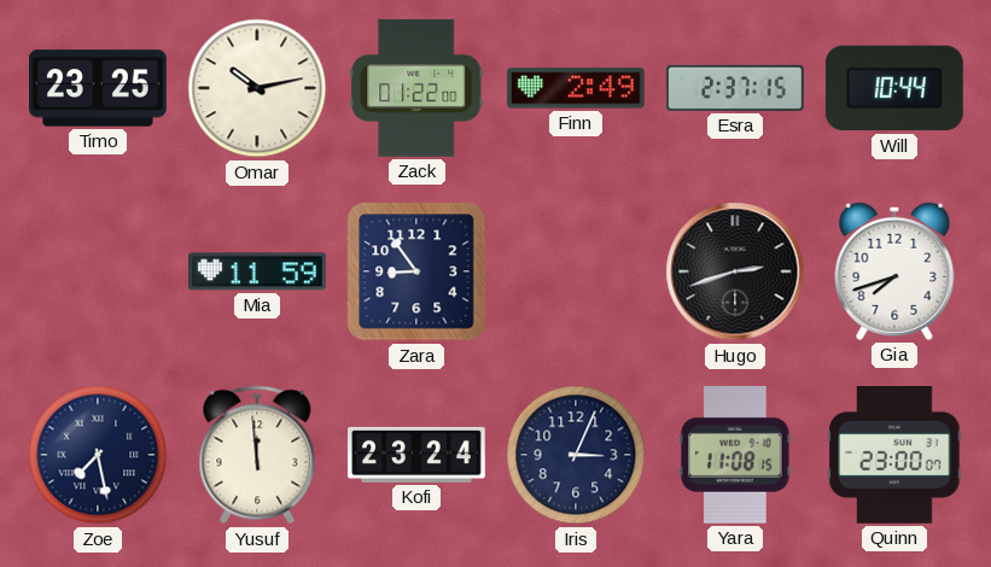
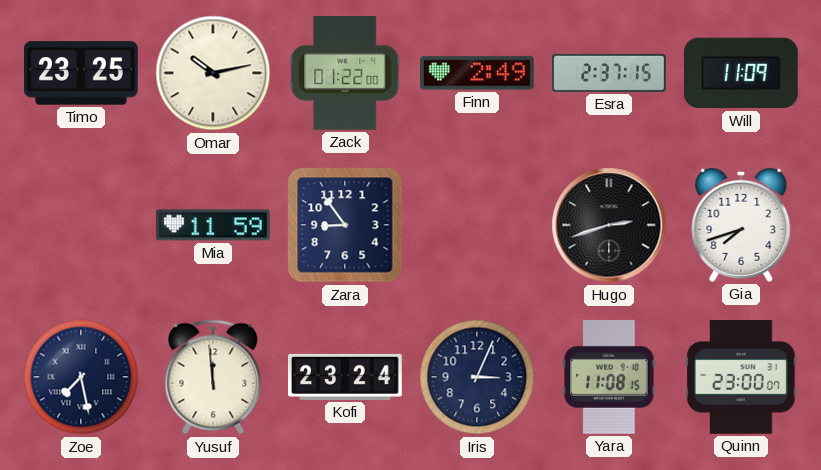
Will: 10:44 -> 11:09 (741, 73)
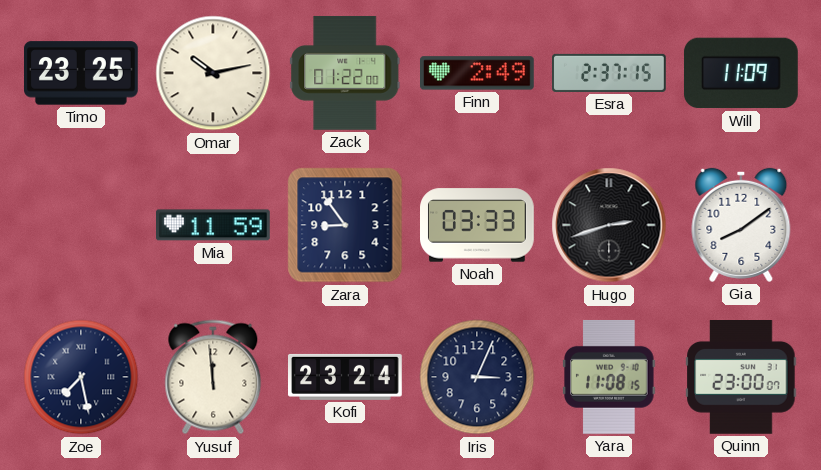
Noah: none -> 03:33 (478, 225)
Gia: 7:42 -> 8:09 (741, 225)
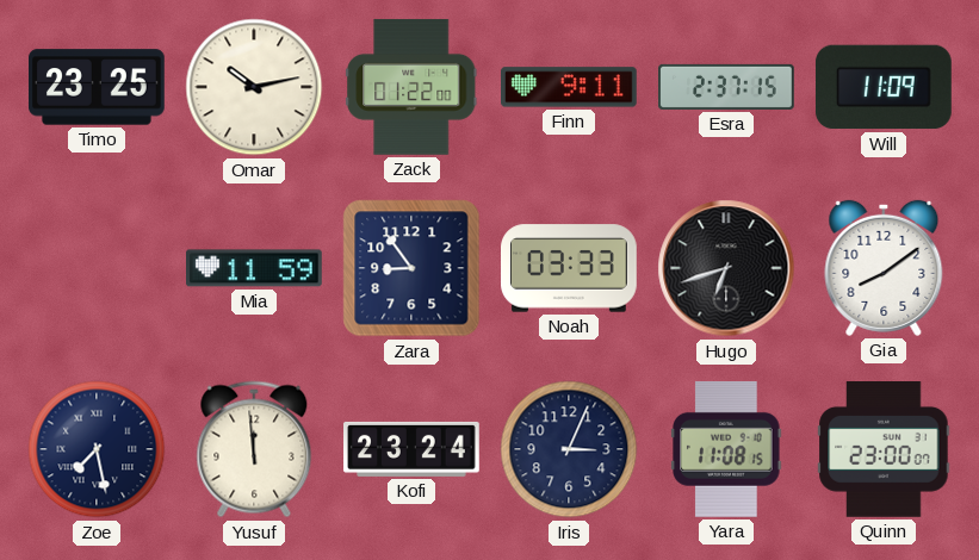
Finn: 2:49 -> 9:11 (570, 87)
Hugo: 2:42 -> 6:42 (726, 268)
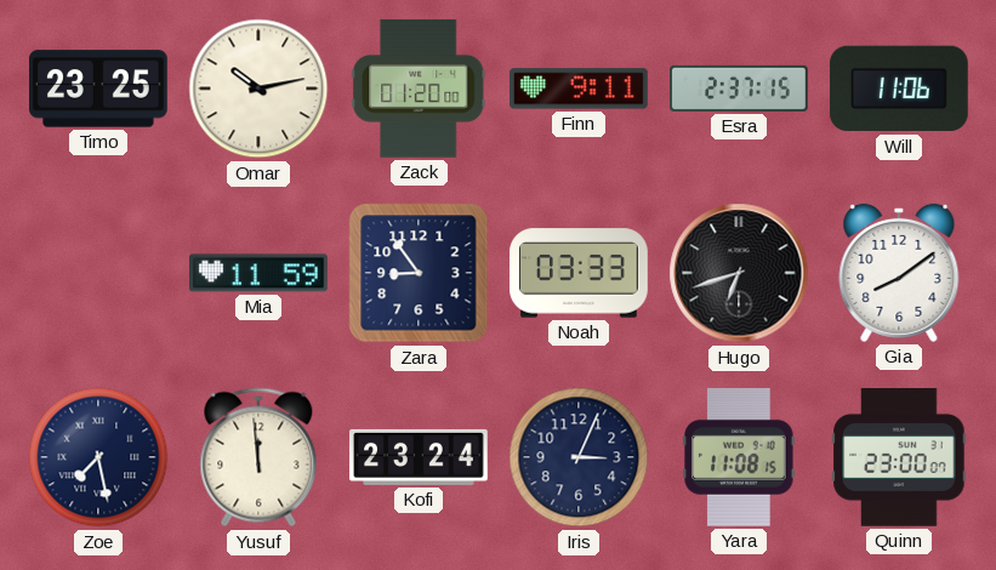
Zack: 01:22 -> 01:20 (419, 89)
Will: 11:09 -> 11:06 (899, 89)
